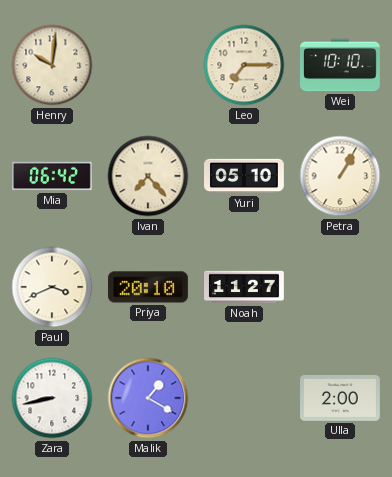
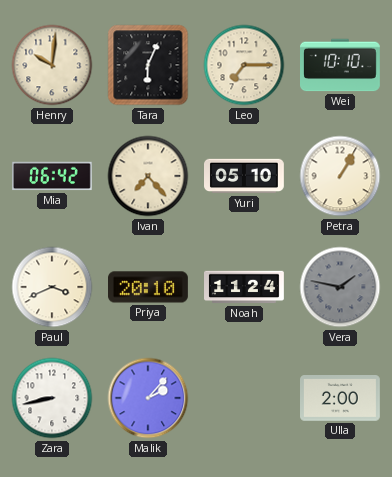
Tara: none -> 6:04 (148, 65)
Noah: 11:27 -> 11:24 (245, 287)
Vera: none -> 1:47 (340, 287)
Malik: 1:20 -> 2:07 (148, 398)
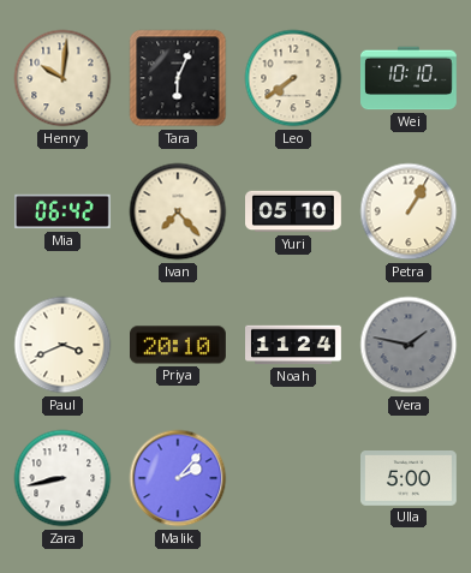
Leo: 7:15 -> 7:39 (293, 78)
Ulla: 2:00 -> 5:00 (410, 479)
